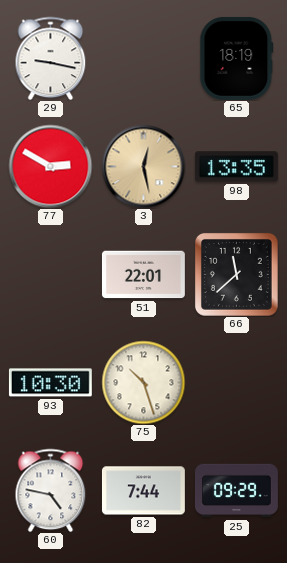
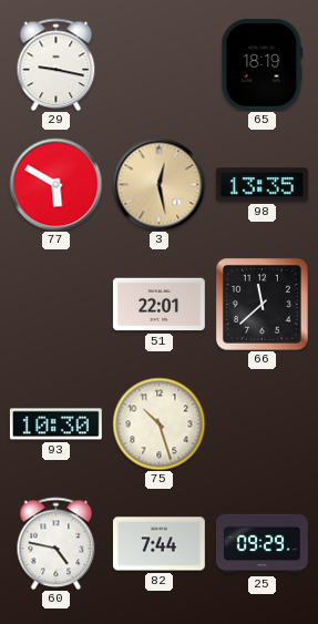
77: 2:50 -> 5:50 (55, 184)
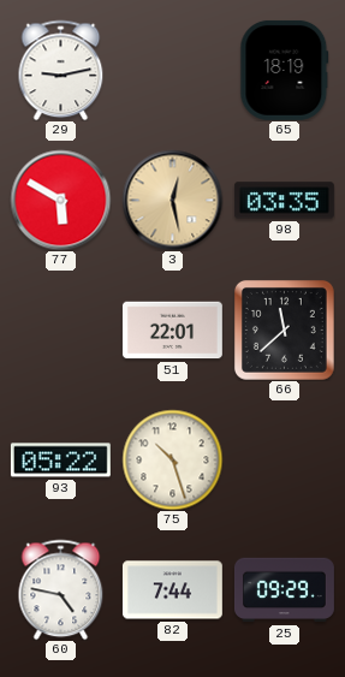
29: 9:17 -> 9:13 (61, 70)
98: 13:35 -> 03:35 (284, 201)
93: 10:30 -> 05:22 (60, 461)
